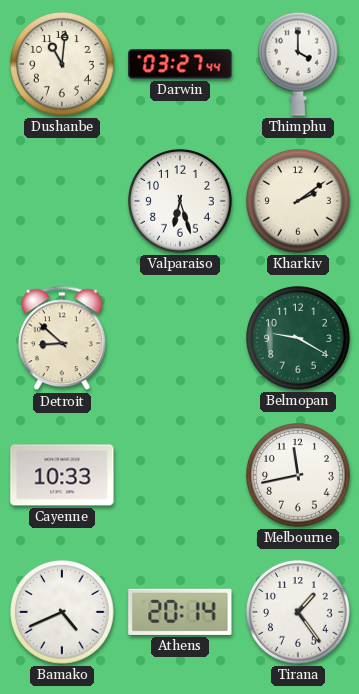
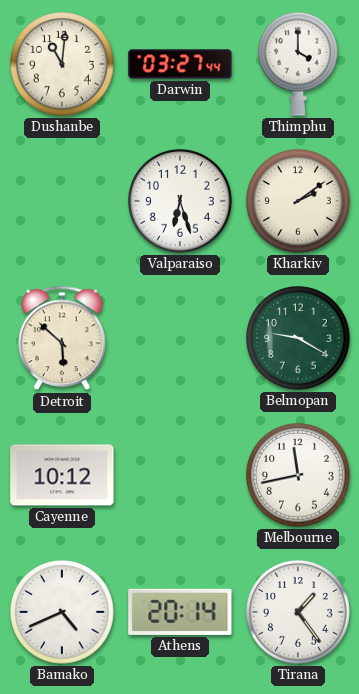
Detroit: 8:52 -> 5:52 (63, 338)
Cayenne: 10:33 -> 10:12 (62, 475)
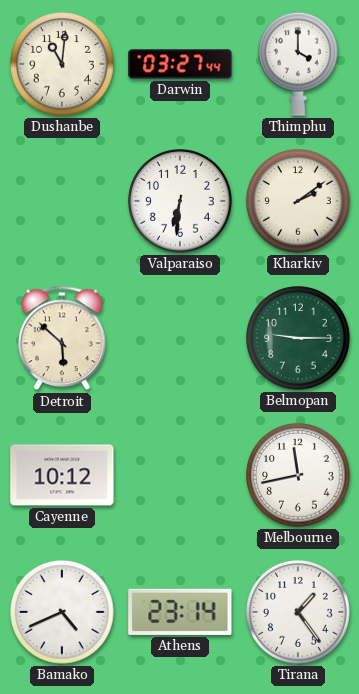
Valparaiso: 6:27 -> 6:31 (181, 202)
Belmopan: 9:20 -> 9:15 (299, 339)
Athens: 20:14 -> 23:14 (180, 612)
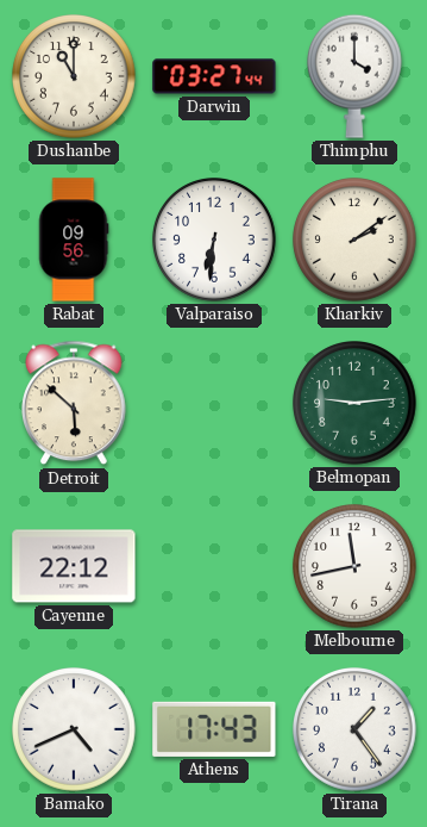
Dushanbe: 11:01 -> 11:00 (75, 77)
Rabat: none -> 09:56 (74, 240)
Belmopan: 9:15 -> 9:14 (356, 404)
Cayenne: 10:12 -> 22:12 (74, 566)
Athens: 23:14 -> 17:43 (214, 729)
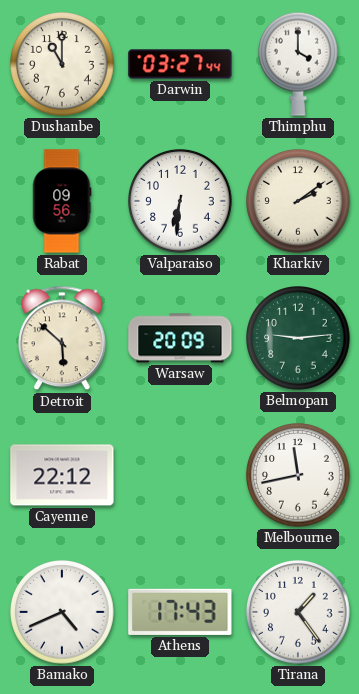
Warsaw: none -> 20:09 (180, 338)
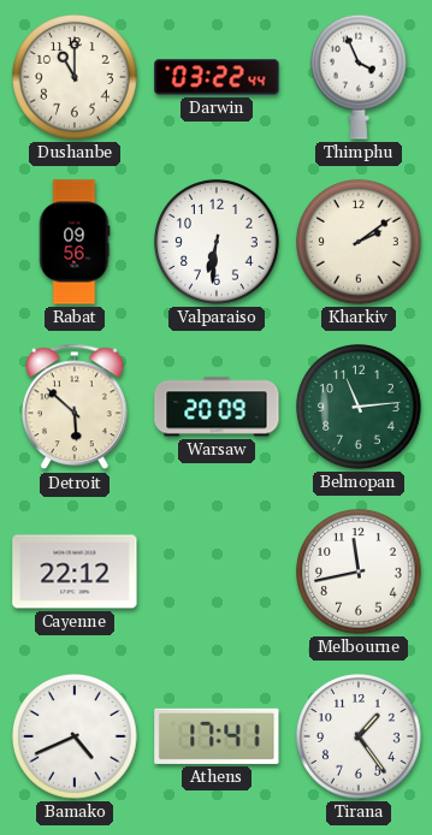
Darwin: 03:27 -> 03:22 (217, 77)
Thimphu: 4:00 -> 3:56 (359, 77)
Belmopan: 9:14 -> 11:14 (360, 408)
Athens: 17:43 -> 17:41 (217, 736)
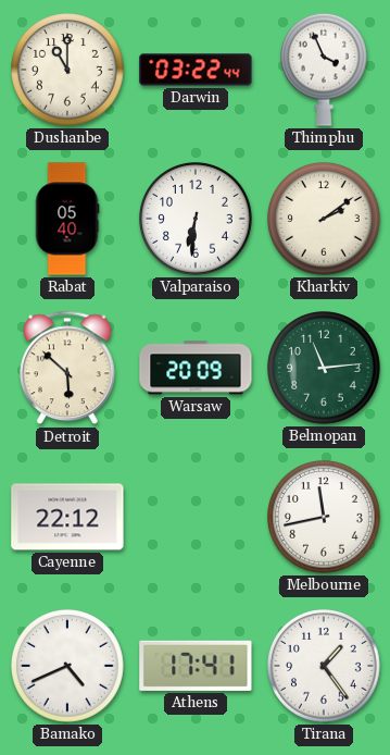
Rabat: 09:56 -> 05:40 (67, 219)
